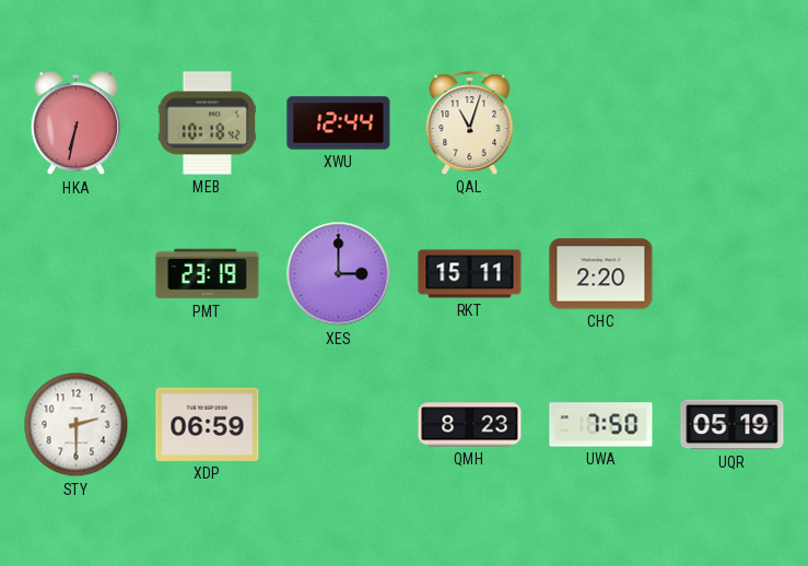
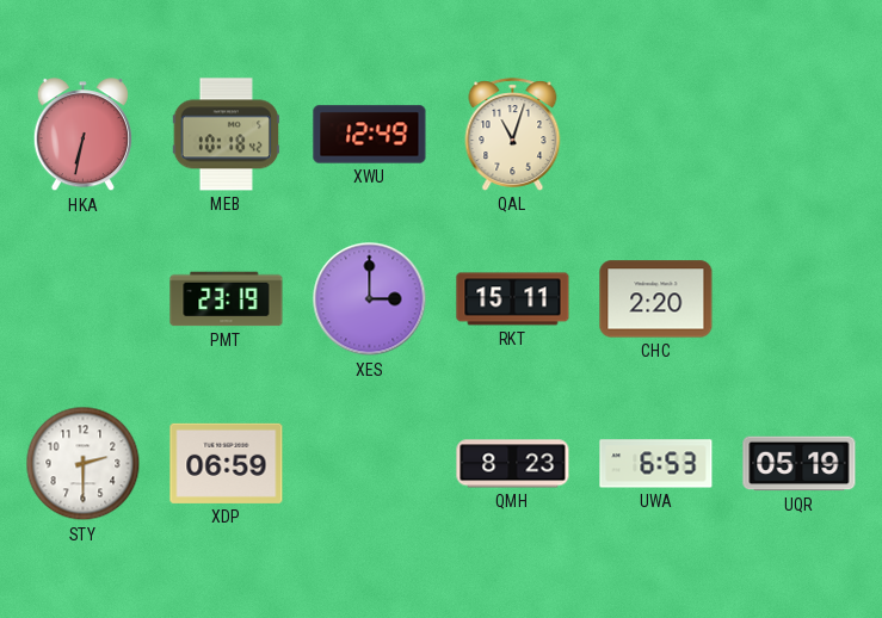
XWU: 12:44 -> 12:49 (370, 135)
UWA: 7:50 -> 6:53 (656, 464)
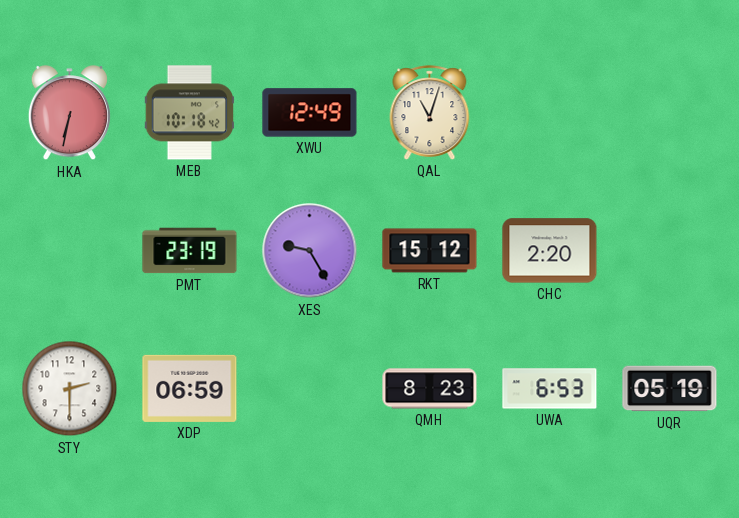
XES: 3:00 -> 9:25 (310, 251)
RKT: 15:11 -> 15:12 (430, 251)
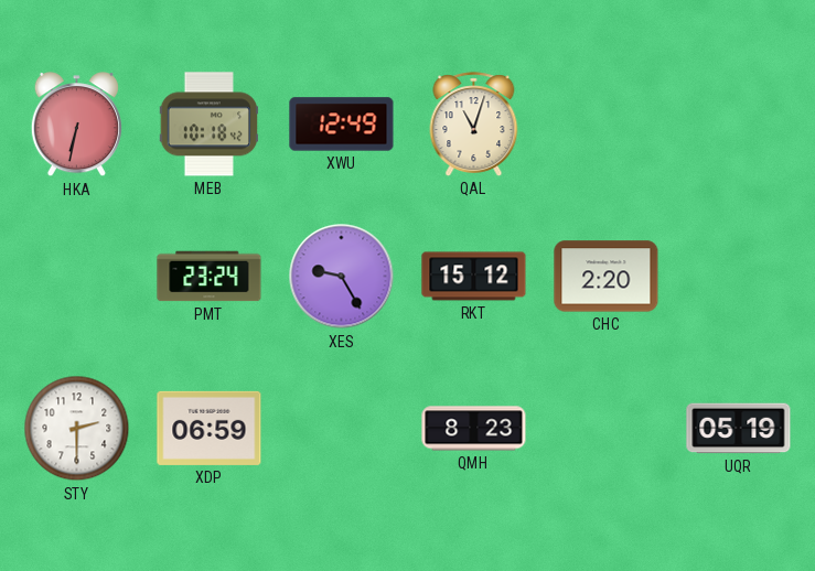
PMT: 23:19 -> 23:24 (210, 277)
UWA: 6:53 -> none (550, 389)
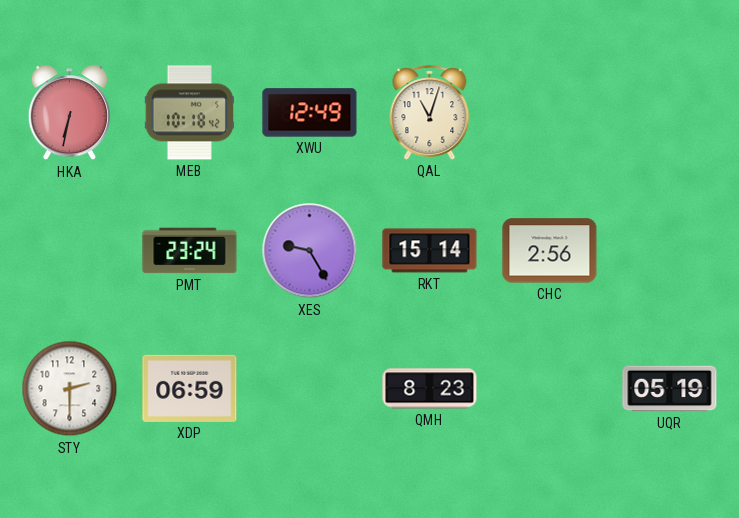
RKT: 15:12 -> 15:14 (430, 251)
CHC: 2:20 -> 2:56 (550, 251)
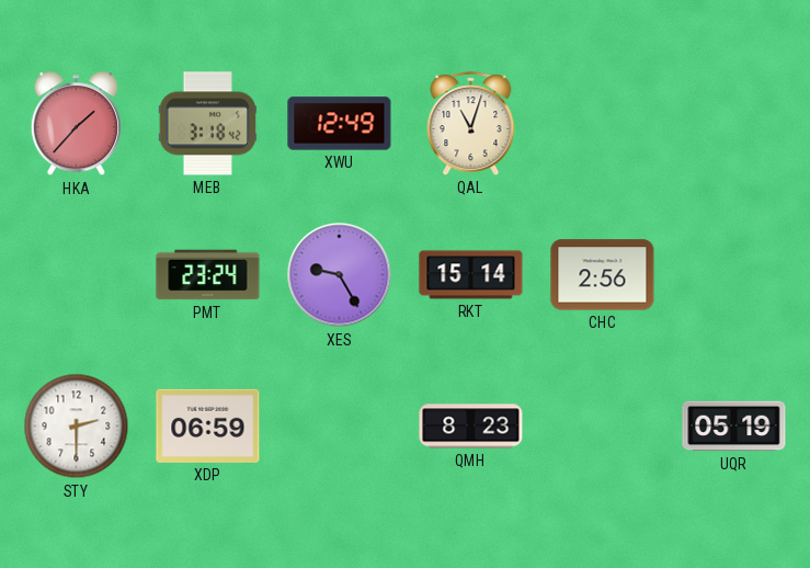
HKA: 6:32 -> 1:37 (76, 124)
MEB: 10:18 -> 3:18 (207, 124)
